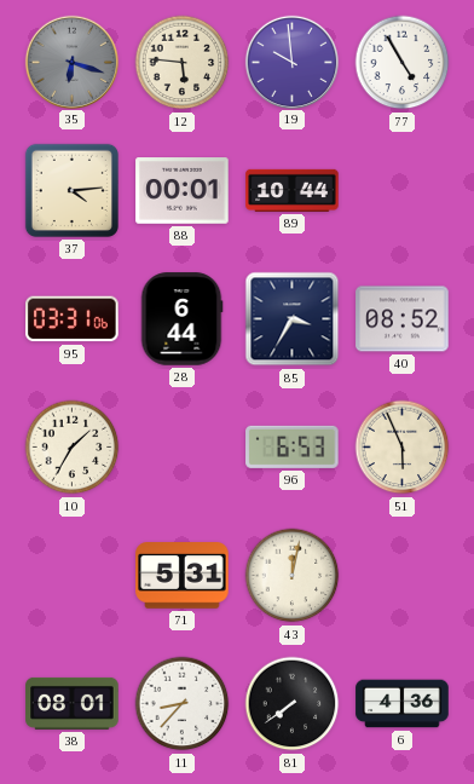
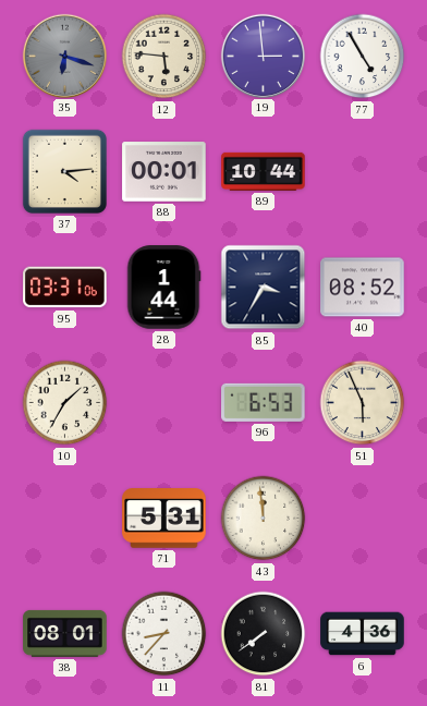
19: 9:59 -> 2:59 (263, 56)
28: 6:44 -> 1:44 (163, 288)
43: 12:02 -> 11:59 (264, 519)
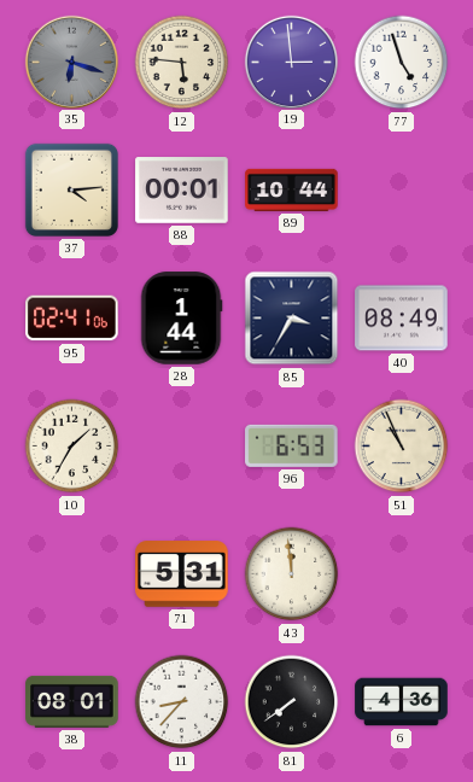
77: 4:55 -> 4:57 (402, 63)
95: 03:31 -> 02:41 (72, 319)
40: 08:52 -> 08:49 (402, 319)
51: 5:56 -> 10:56 (402, 447)
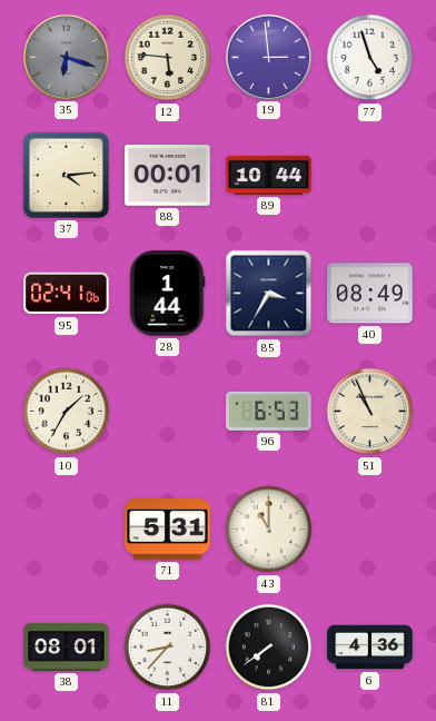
43: 11:59 -> 11:00 (269, 530)
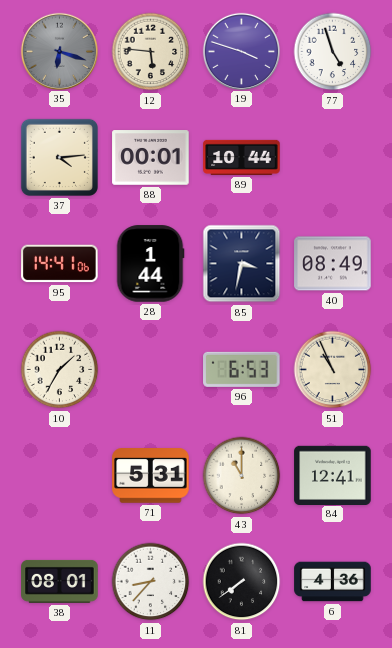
19: 2:59 -> 3:48 (241, 51)
95: 02:41 -> 14:41 (60, 264)
85: 3:35 -> 3:32 (242, 264)
84: none -> 12:41 (333, 475)
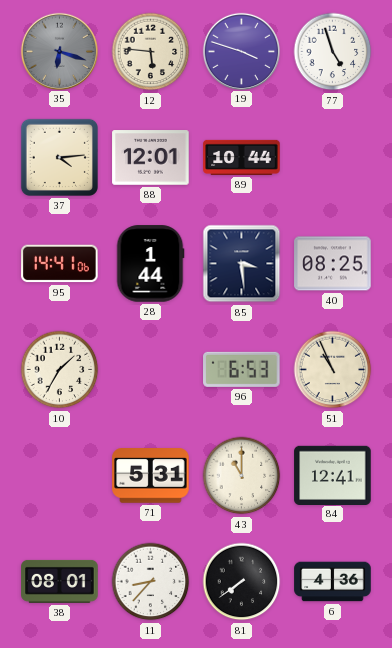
88: 00:01 -> 12:01 (151, 158)
85: 3:32 -> 3:29 (242, 264)
40: 08:49 -> 08:25 (333, 264)
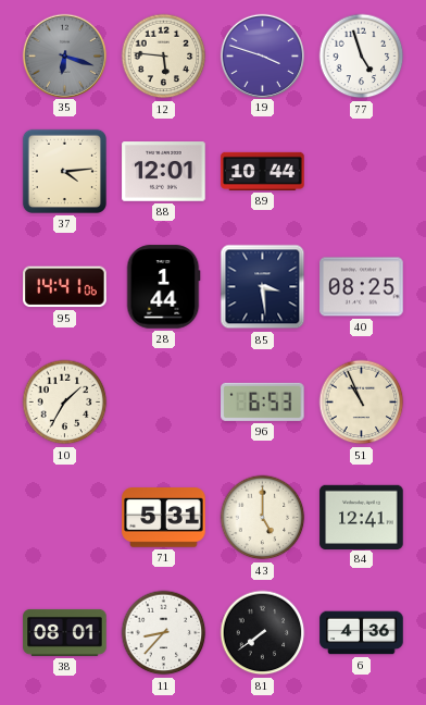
43: 11:00 -> 5:00 (263, 518)
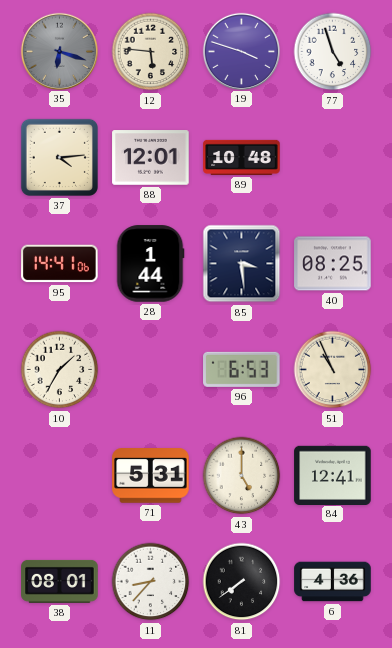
89: 10:44 -> 10:48 (242, 157)
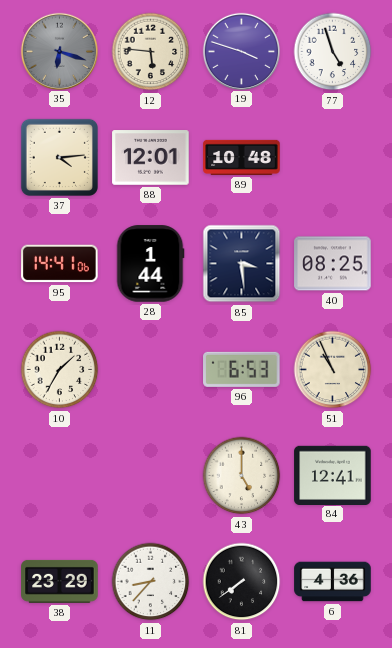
71: 5:31 -> none (151, 476)
38: 08:01 -> 23:29 (60, 581)
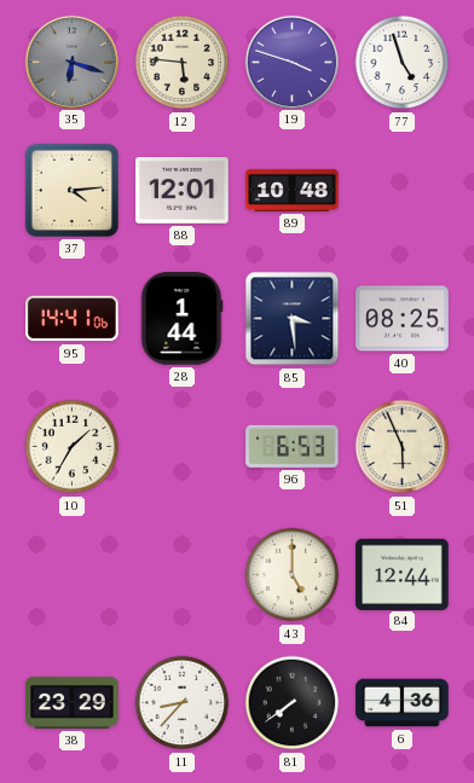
51: 10:56 -> 5:56 (403, 447)
84: 12:41 -> 12:44 (403, 574)
